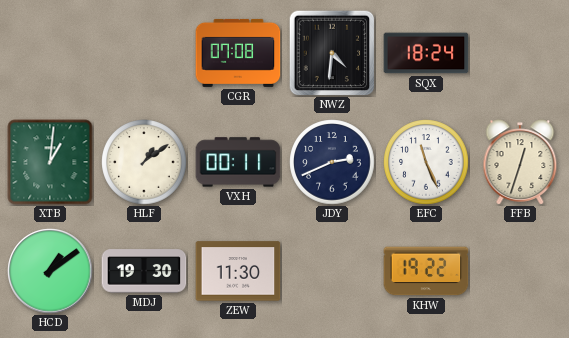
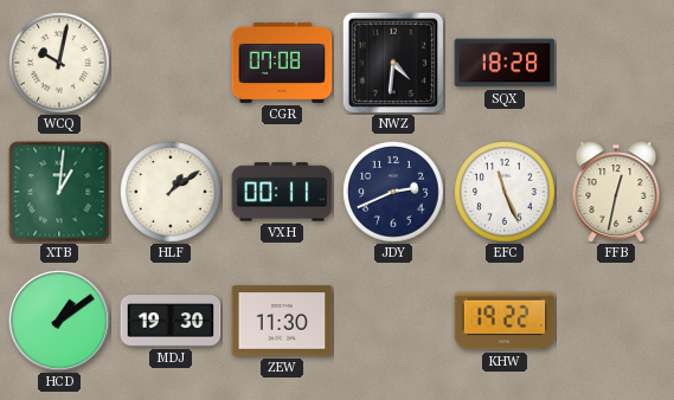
WCQ: none -> 10:02 (59, 63)
SQX: 18:24 -> 18:28 (505, 63)
FFB: 12:33 -> 12:32 (616, 192)
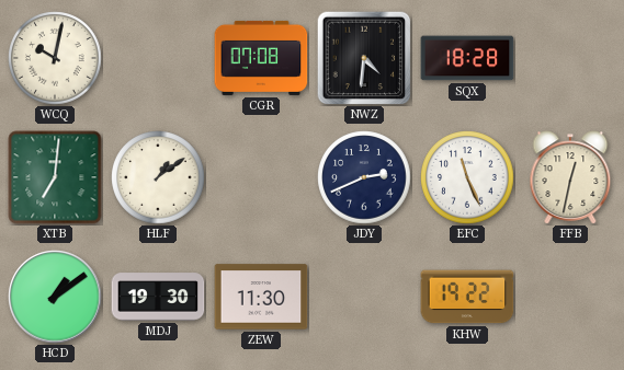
XTB: 1:01 -> 7:01 (55, 177)
VXH: 00:11 -> none (282, 192)
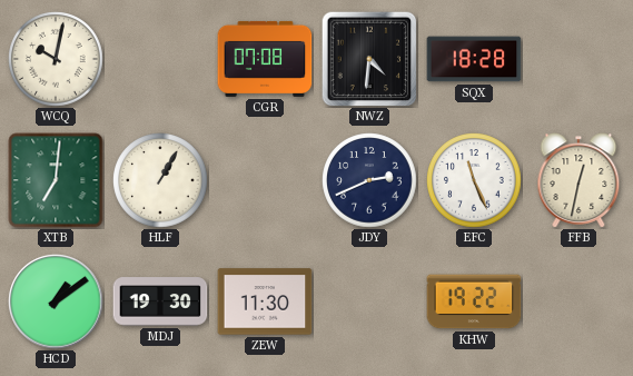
HLF: 1:09 -> 1:05 (160, 180)
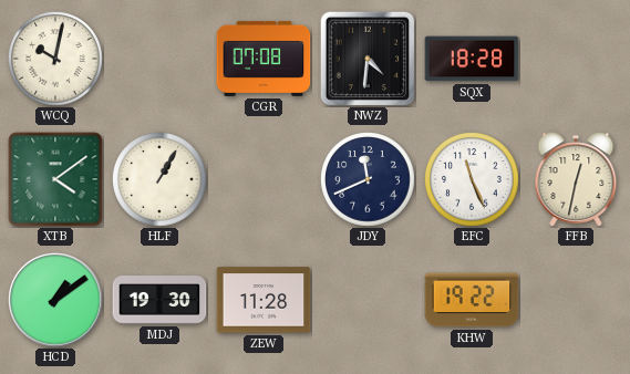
XTB: 7:01 -> 4:09 (55, 179)
JDY: 2:41 -> 11:41 (368, 179)
ZEW: 11:30 -> 11:28 (264, 300)
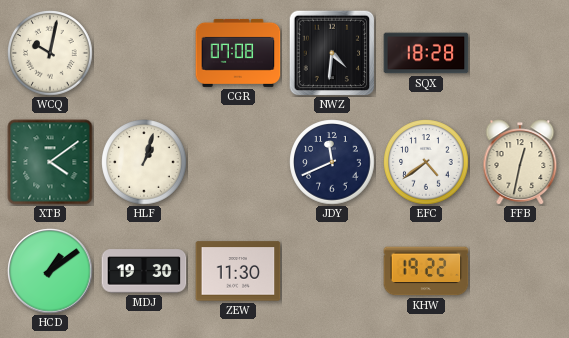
HLF: 1:05 -> 1:03 (144, 162)
EFC: 11:26 -> 4:39 (426, 162)
ZEW: 11:28 -> 11:30 (238, 271)
